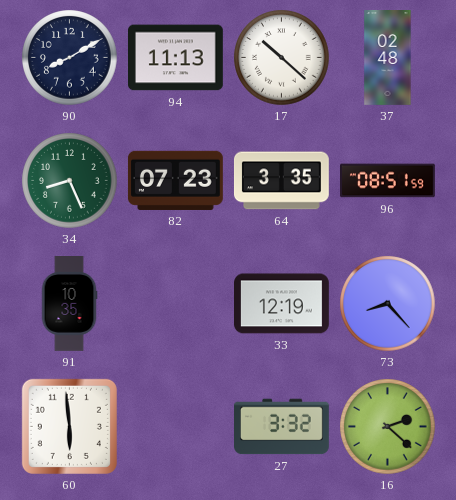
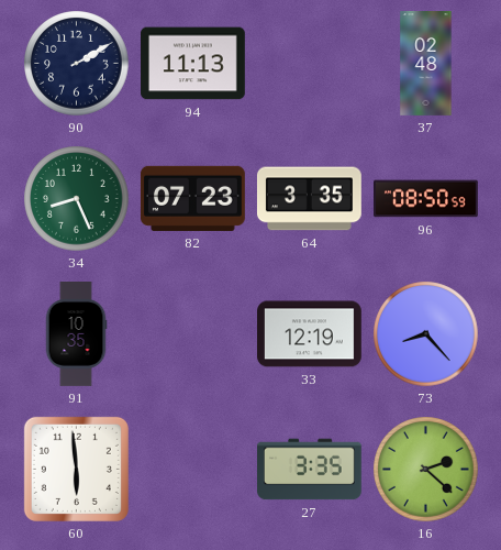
90: 8:10 -> 2:10 (77, 64)
17: 10:22 -> none (282, 58)
96: 08:51 -> 08:50 (426, 199)
27: 3:32 -> 3:35 (310, 470)
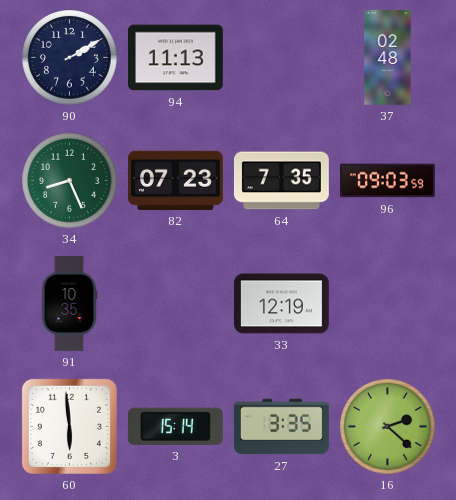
64: 3:35 -> 7:35 (282, 181)
96: 08:50 -> 09:03 (388, 181)
73: 8:23 -> none (426, 334)
3: none -> 15:14 (175, 426)
